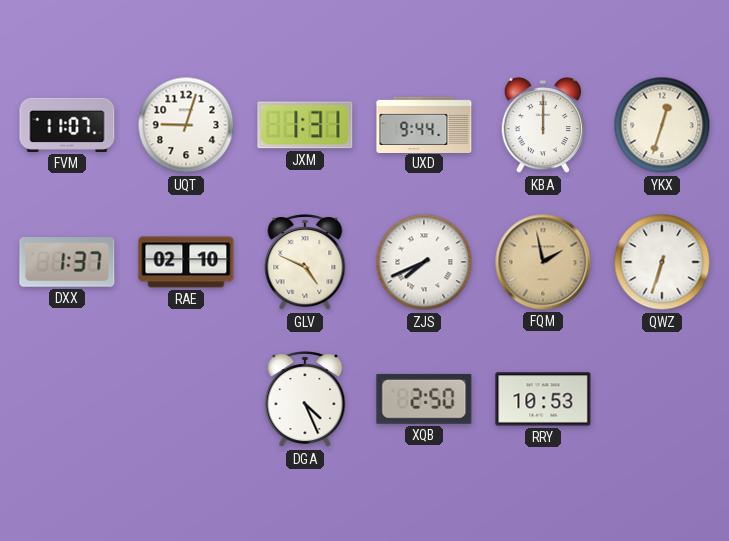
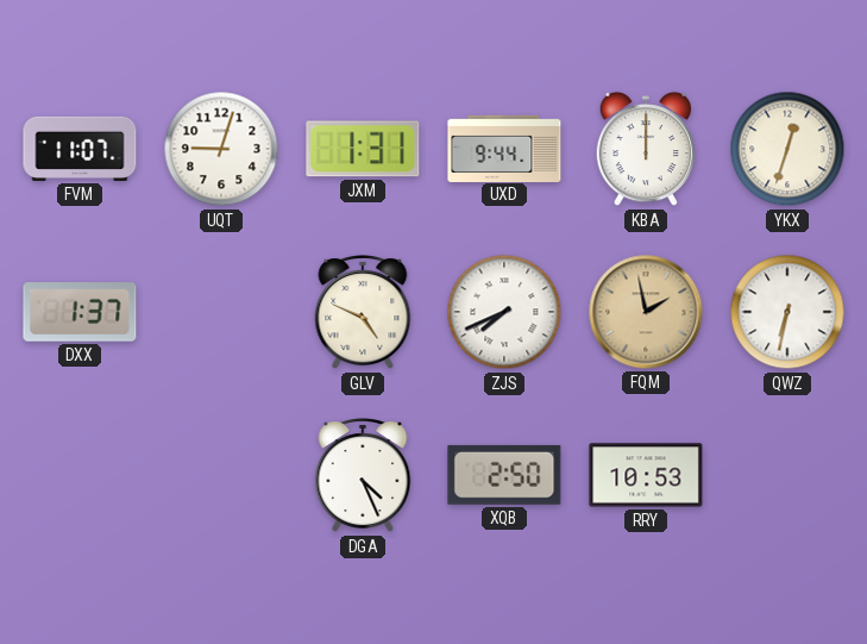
RAE: 02:10 -> none (186, 262)
QWZ: 6:33 -> 6:32 (787, 312)
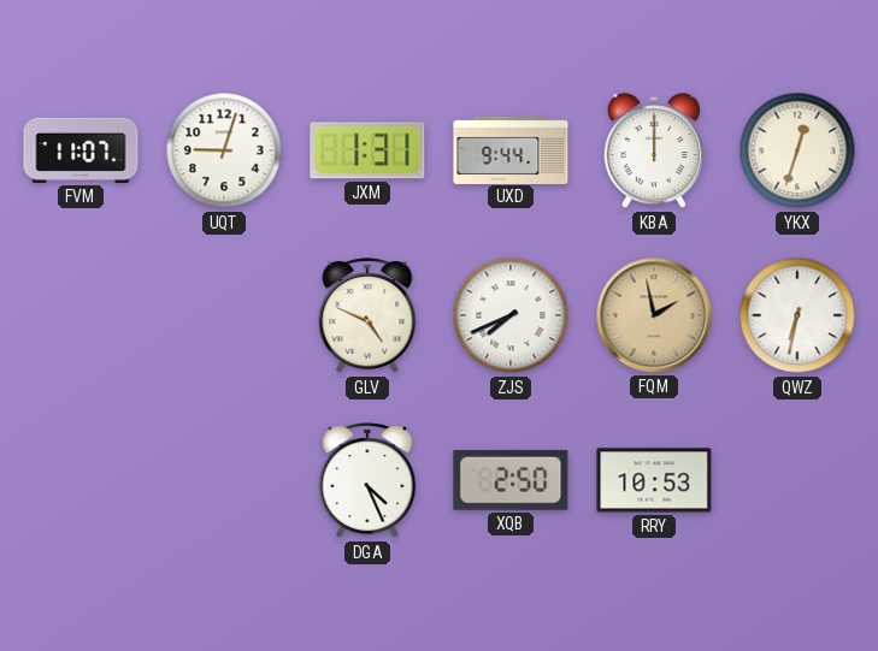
DXX: 1:37 -> none (80, 312)
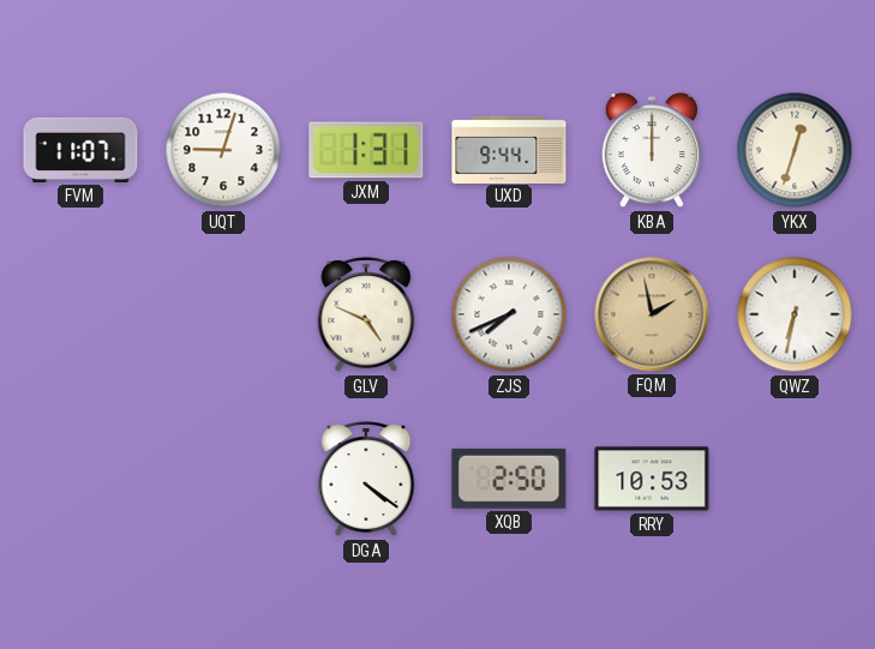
DGA: 4:26 -> 4:21 (366, 480)
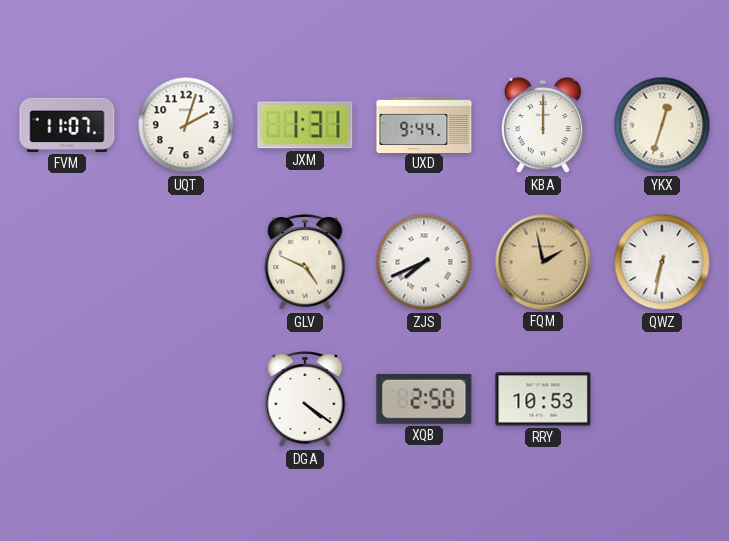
UQT: 9:03 -> 2:03 (186, 125)
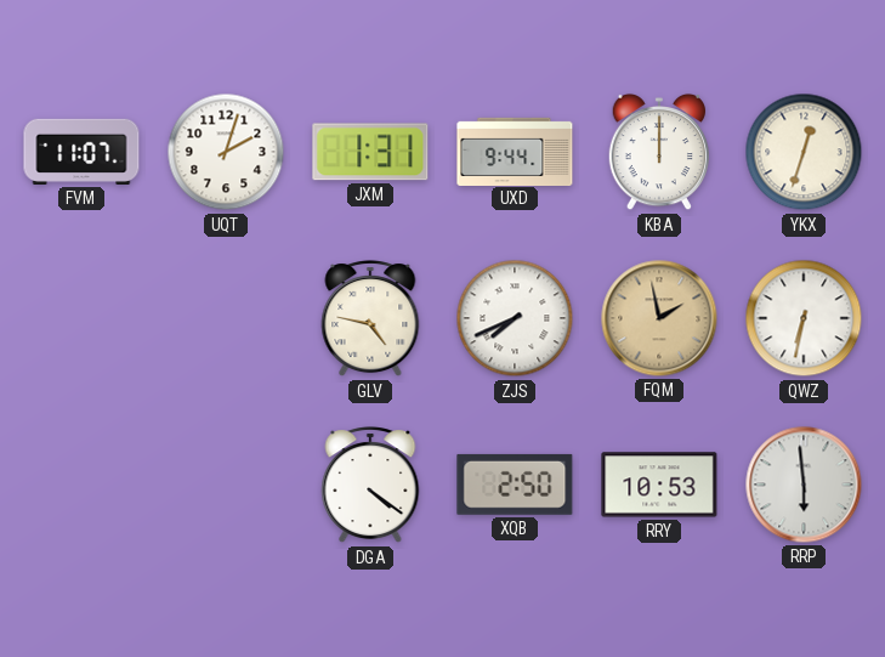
GLV: 4:49 -> 4:47 (370, 319)
RRP: none -> 5:59 (804, 485)
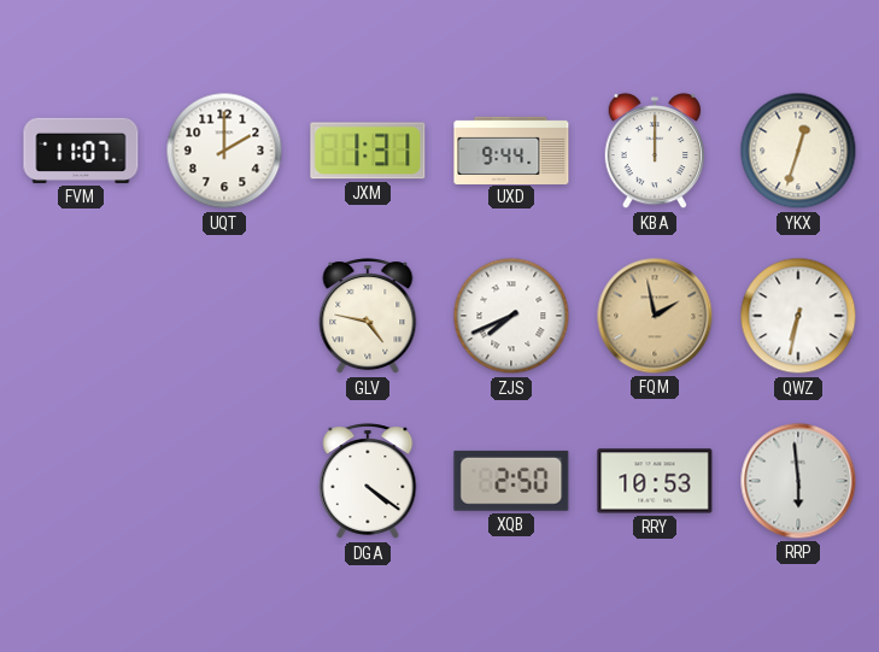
UQT: 2:03 -> 2:00 (224, 151)
